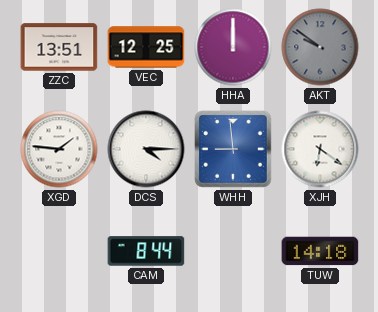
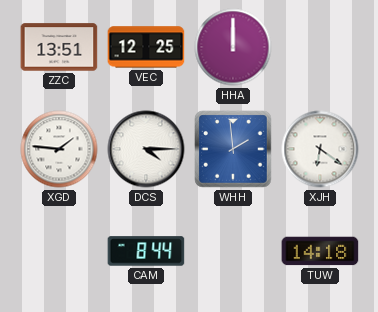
AKT: 9:51 -> none (320, 47)
WHH: 8:59 -> 1:59 (233, 149)
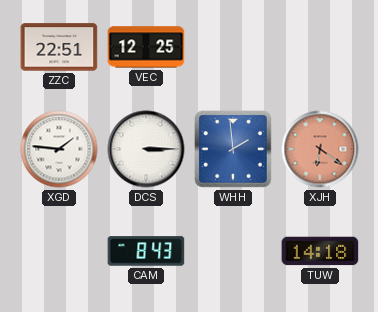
ZZC: 13:51 -> 22:51 (59, 47)
HHA: 12:00 -> none (233, 47)
DCS: 4:15 -> 3:15 (146, 149)
XJH dial: white -> salmon (320, 149)
CAM: 8:44 -> 8:43 (146, 251)
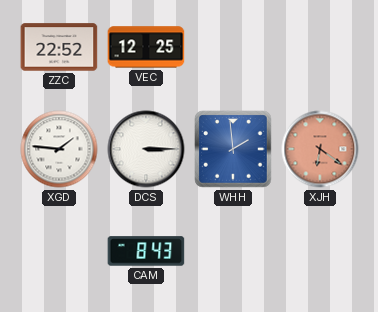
ZZC: 22:51 -> 22:52 (59, 47)
TUW: 14:18 -> none (320, 251)
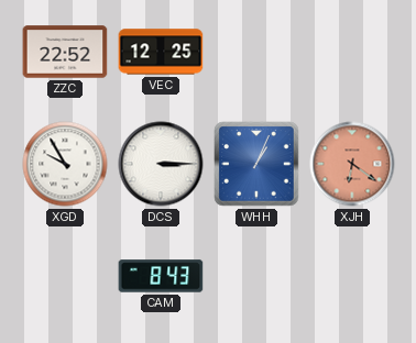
XGD: 1:46 -> 9:55 (65, 164)
WHH: 1:59 -> 1:04 (256, 164)
